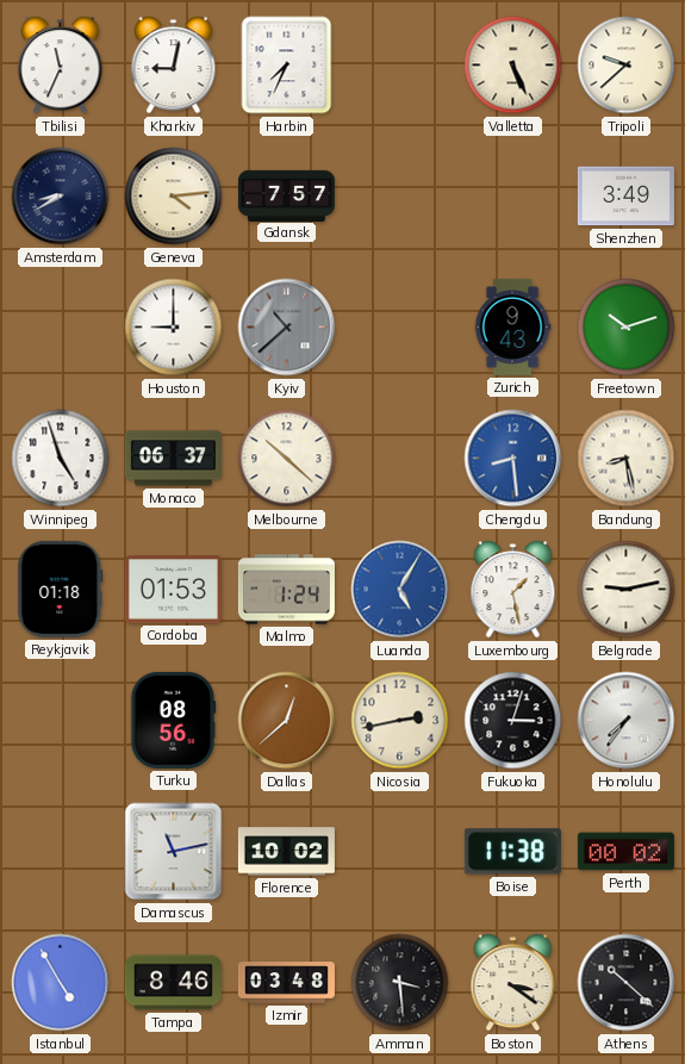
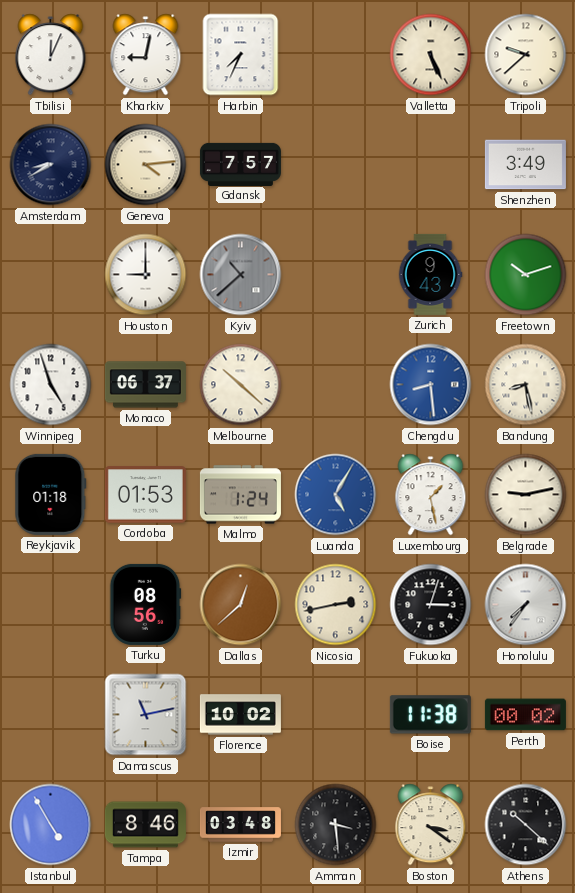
Tbilisi: 11:34 -> 12:04 (51, 55)
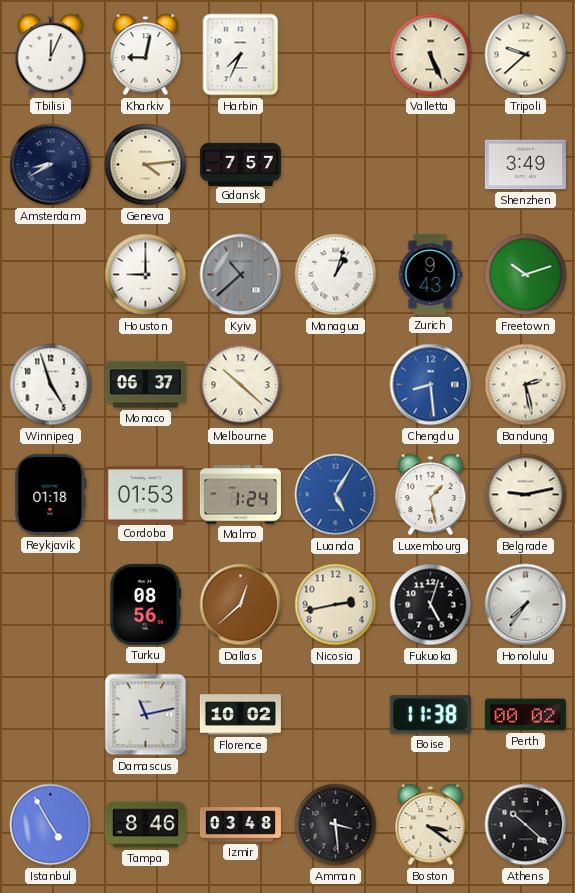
Managua: none -> 1:03 (336, 275)
Bandung: 8:28 -> 2:28 (526, 385)
Fukuoka: 3:03 -> 5:03 (431, 605)
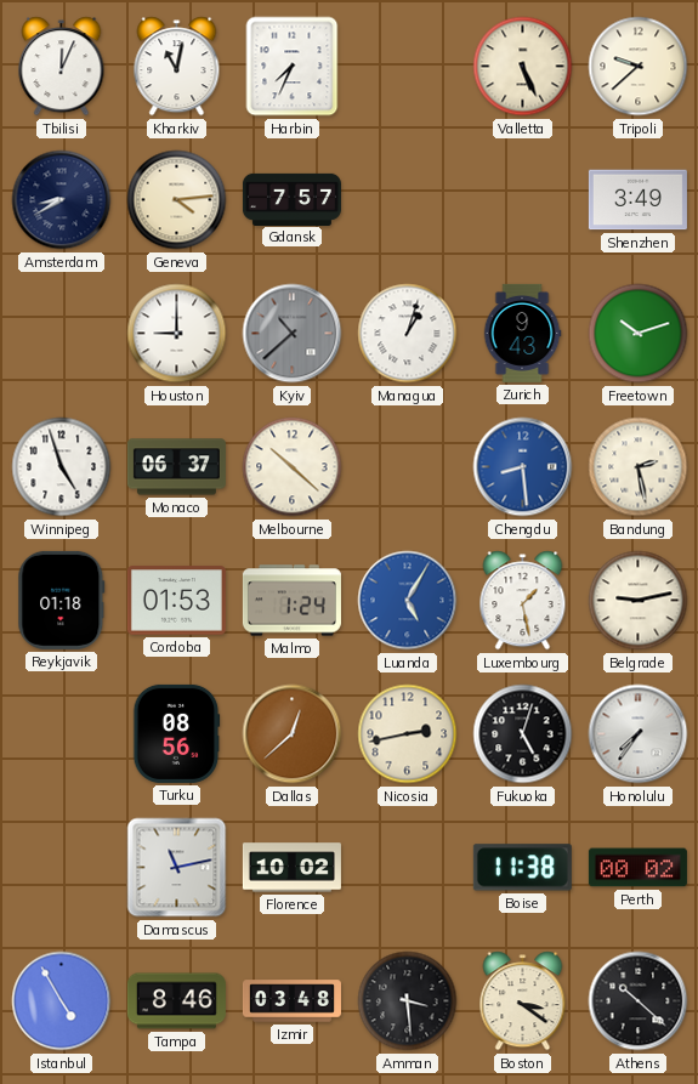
Kharkiv: 9:02 -> 11:02 (177, 67)
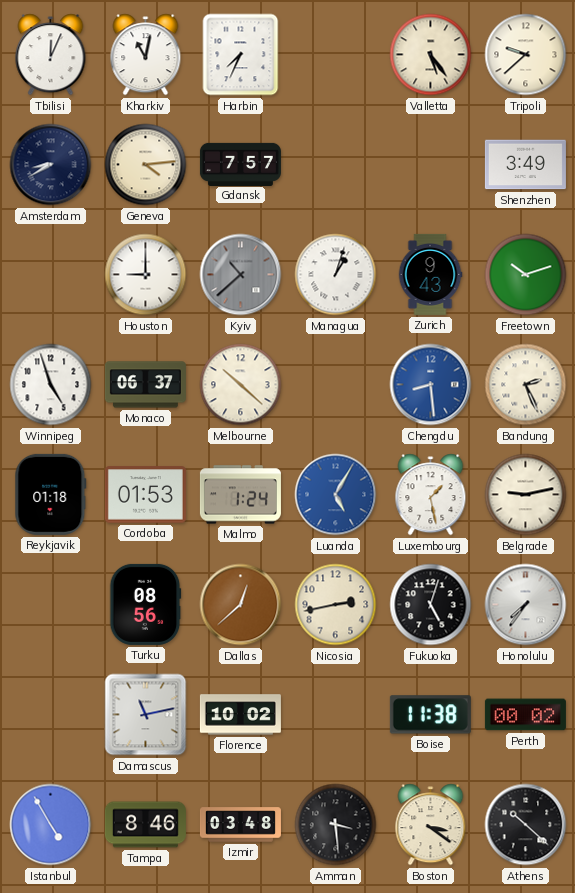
Valletta: 5:26 -> 5:24 (431, 55)
Bandung: 2:28 -> 2:26 (526, 385)
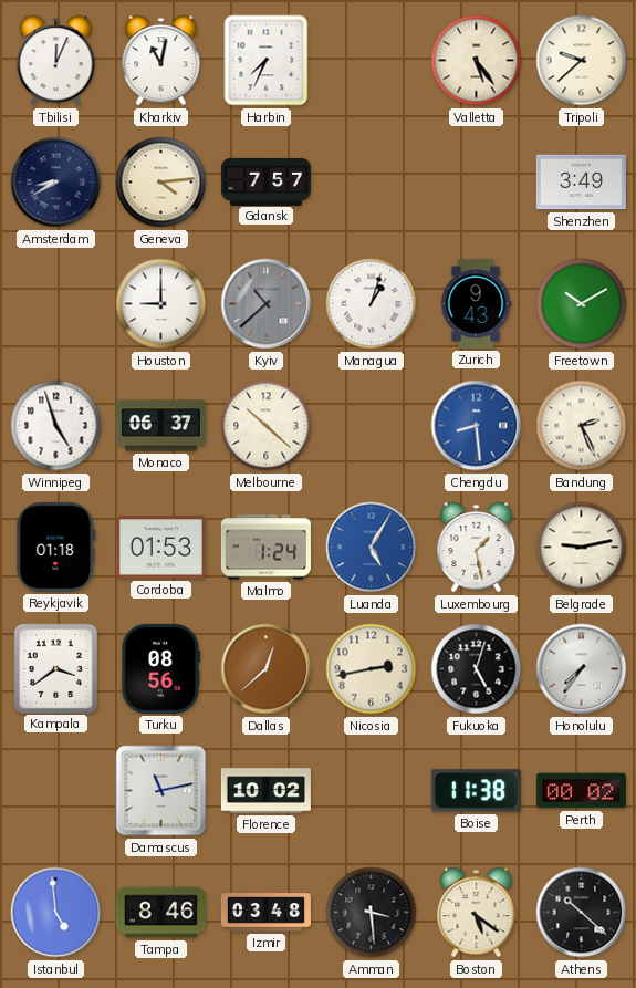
Freetown: 10:12 -> 10:10 (582, 304)
Kampala: none -> 3:39 (55, 668)
Istanbul: 4:55 -> 4:59 (56, 913)
Boston: 3:21 -> 5:21 (477, 913)
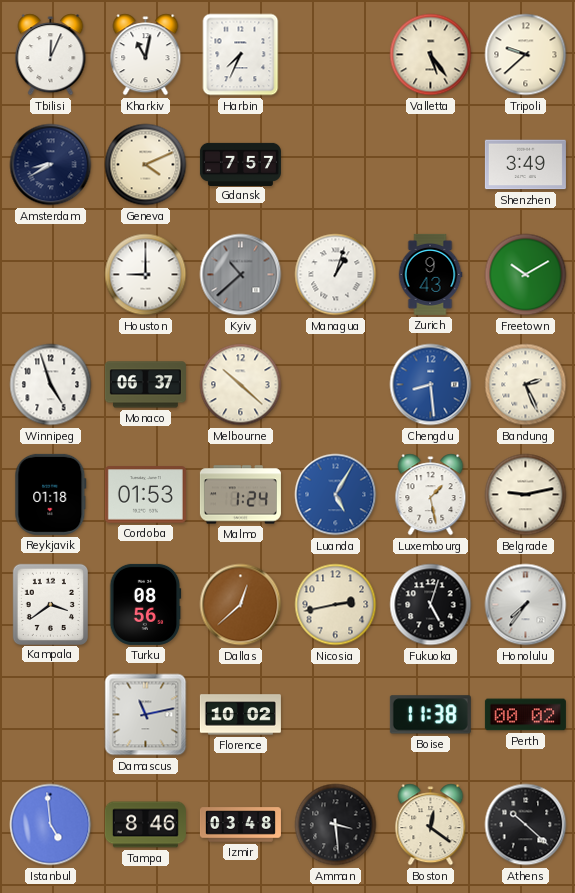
Geneva: 4:14 -> 4:11 (146, 165)
Boston: 5:21 -> 12:21 (431, 825)
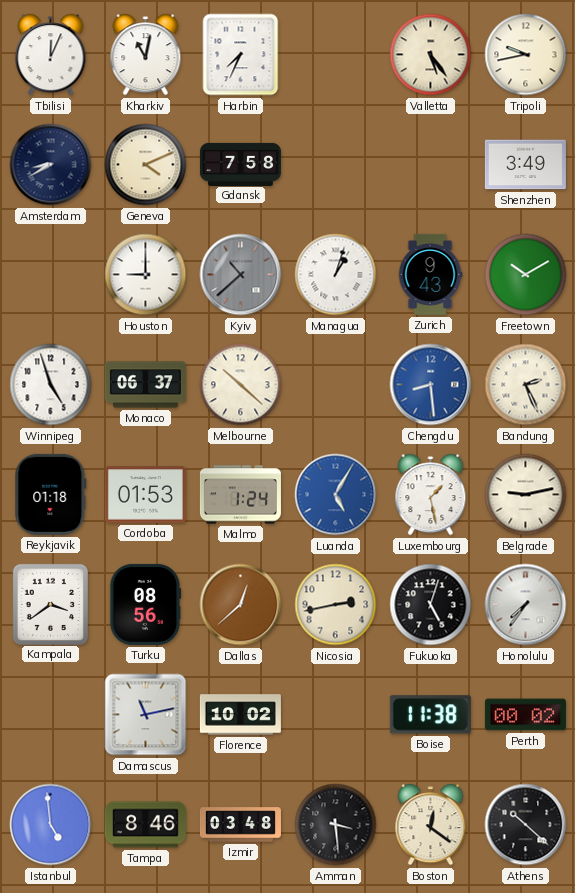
Tripoli: 9:38 -> 9:43 (526, 55)
Gdansk: 7:57 -> 7:58 (240, 164)
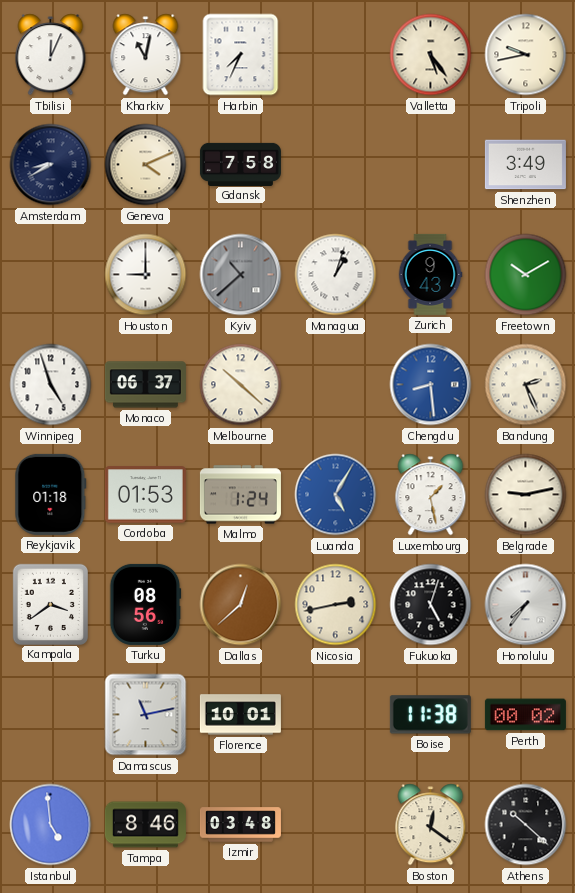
Florence: 10:02 -> 10:01 (240, 715)
Amman: 3:29 -> none (336, 825)
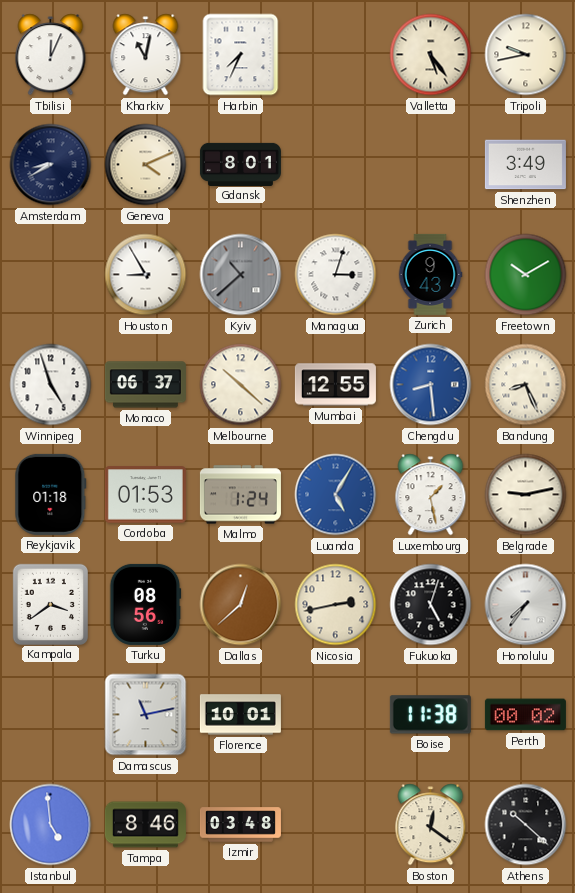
Gdansk: 7:58 -> 8:01 (240, 164)
Houston: 9:00 -> 8:55 (146, 275)
Managua: 1:03 -> 3:03 (336, 275)
Mumbai: none -> 12:55 (335, 385)
Bandung: 2:26 -> 8:26 (526, 385)
